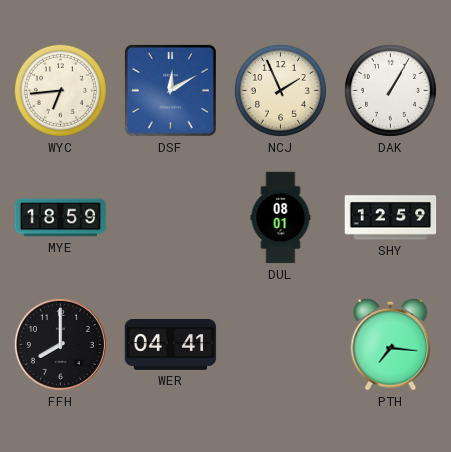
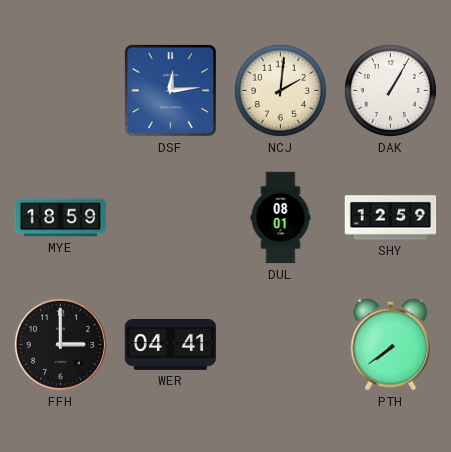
WYC: 6:44 -> none (60, 90)
DSF: 12:10 -> 12:14 (170, 90)
NCJ: 1:56 -> 2:01 (280, 90)
FFH: 8:00 -> 3:00 (60, 344)
PTH: 7:16 -> 7:39 (391, 344)
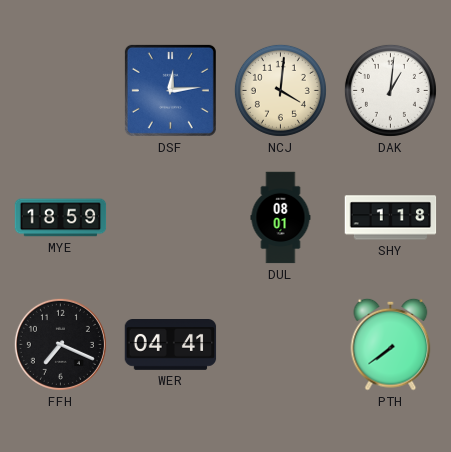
NCJ: 2:01 -> 4:01 (280, 90)
DAK: 1:05 -> 1:01 (390, 90)
SHY: 12:59 -> 1:18 (391, 218)
FFH: 3:00 -> 7:19 (60, 344)
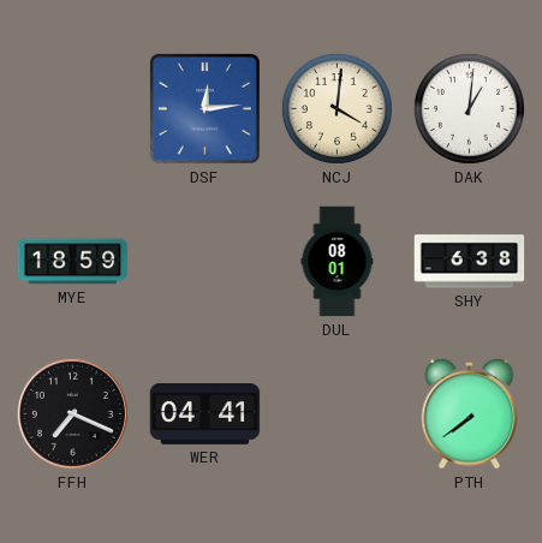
SHY: 1:18 -> 6:38 (470, 262)
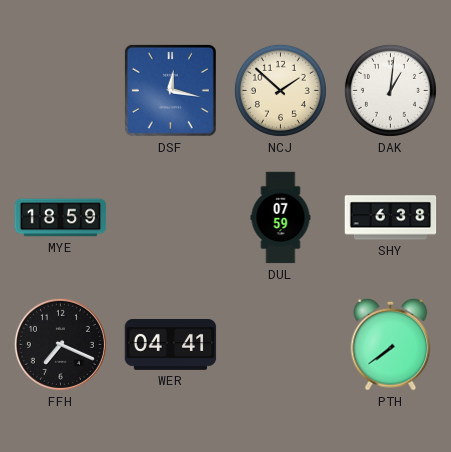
DSF: 12:14 -> 12:17 (170, 90)
NCJ: 4:01 -> 1:52 (280, 90)
DUL: 08:01 -> 07:59 (281, 218)
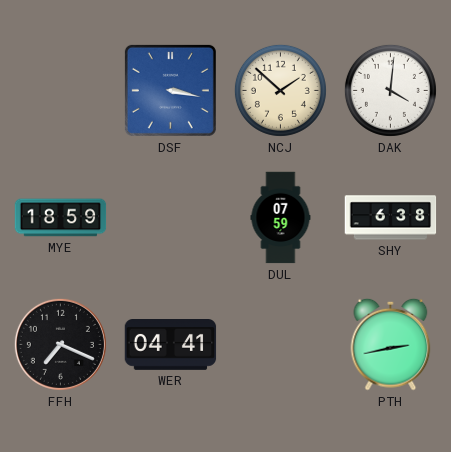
DSF: 12:17 -> 3:17 (170, 90)
DAK: 1:01 -> 4:01 (390, 90)
PTH: 7:39 -> 2:43 (391, 344)
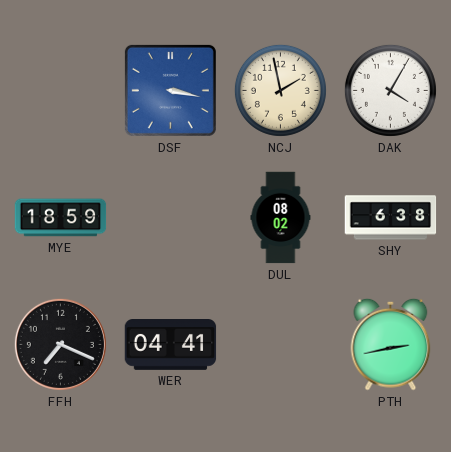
NCJ: 1:52 -> 1:58 (280, 90)
DAK: 4:01 -> 4:05 (390, 90)
DUL: 07:59 -> 08:02 (281, 218)
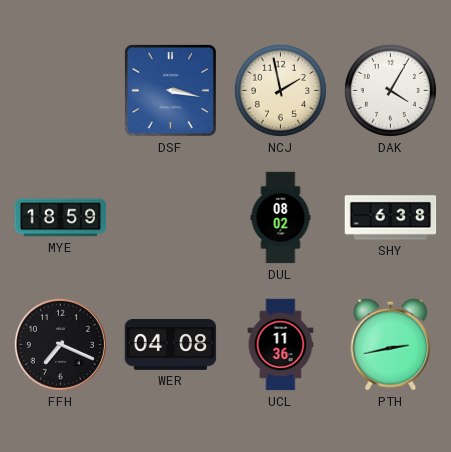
WER: 04:41 -> 04:08 (171, 345)
UCL: none -> 11:36 (281, 345)
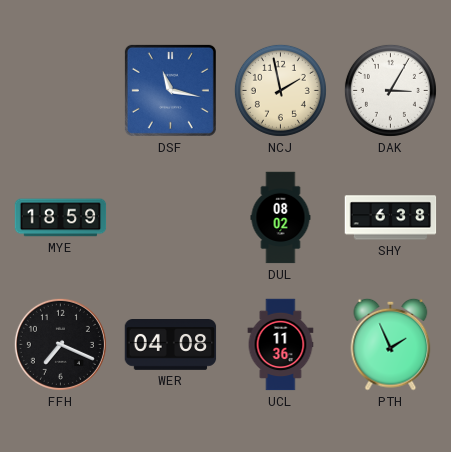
DSF: 3:17 -> 11:17 (170, 90)
DAK: 4:05 -> 3:05 (390, 90)
PTH: 2:43 -> 1:56 (391, 344)
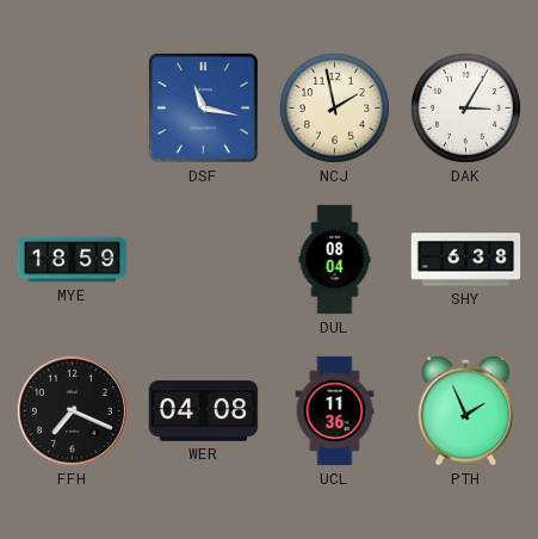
DUL: 08:02 -> 08:04 (335, 260)
